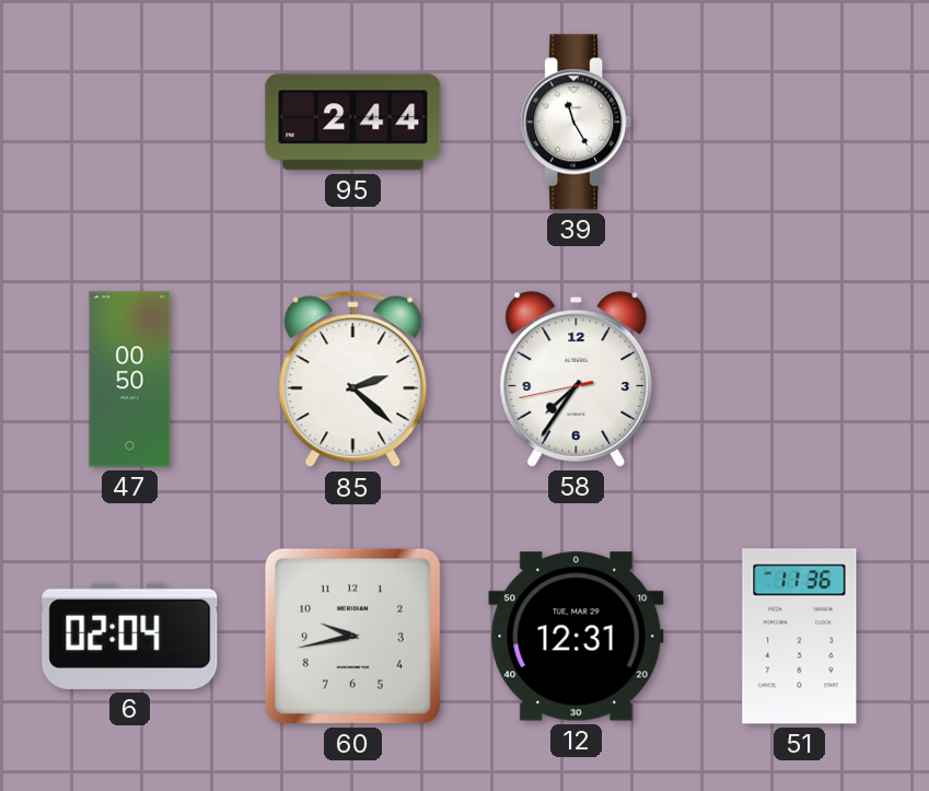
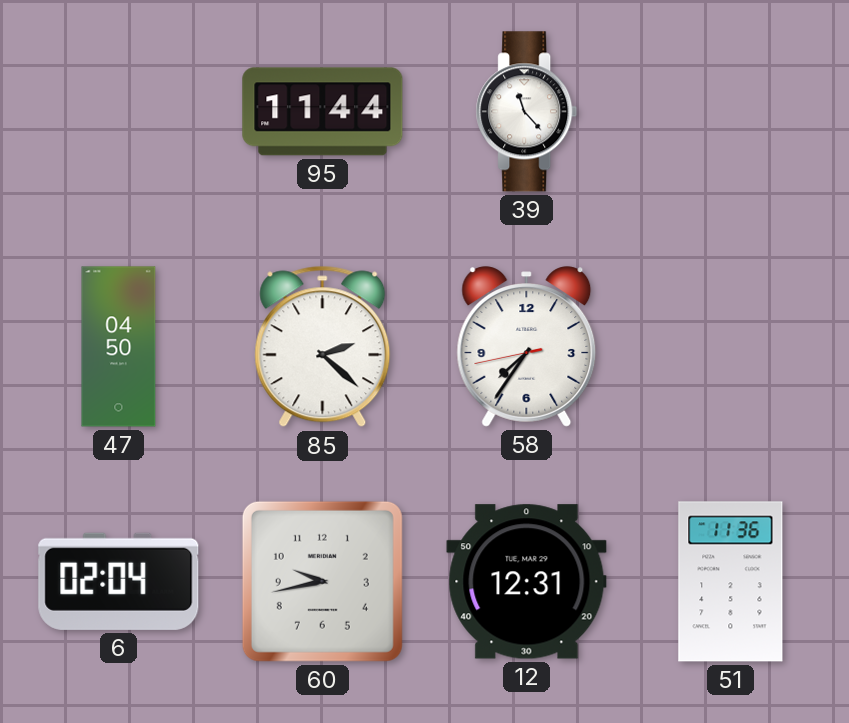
95: 2:44 -> 11:44 (323, 112)
39: 11:25 -> 11:23 (527, 112)
47: 00:50 -> 04:50 (119, 347)
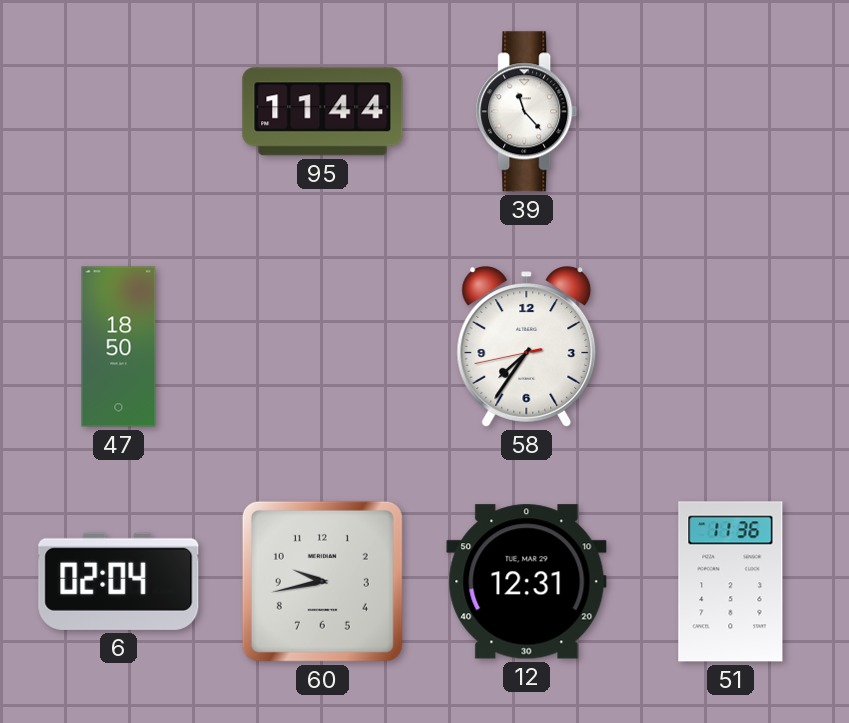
47: 04:50 -> 18:50 (119, 347)
85: 2:22 -> none (323, 347)
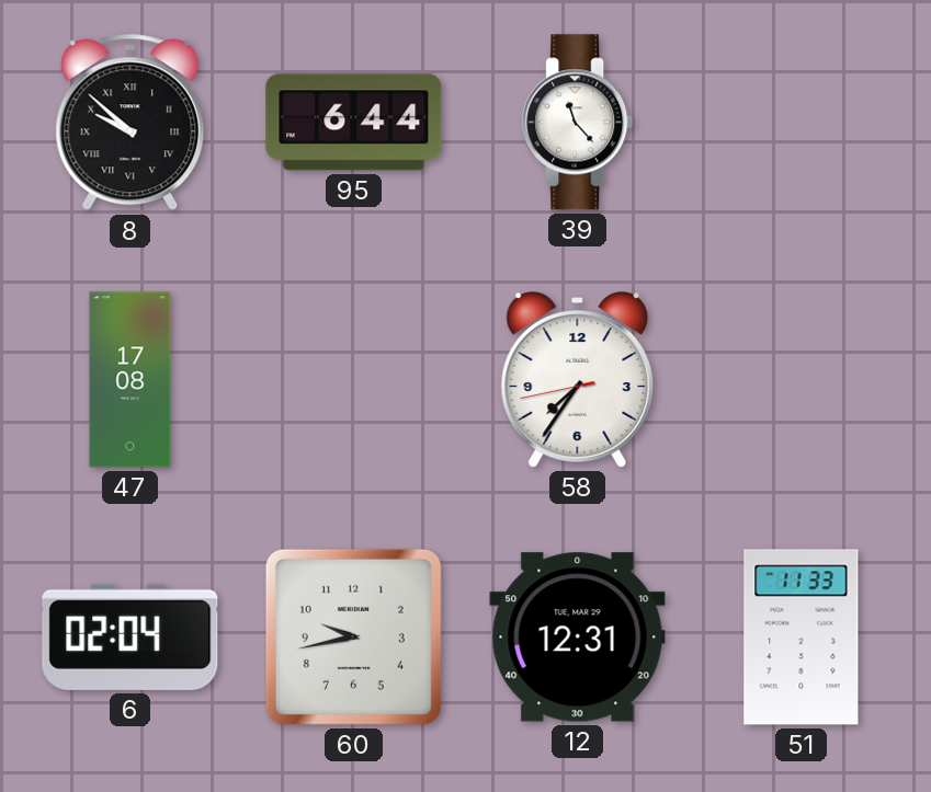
8: none -> 9:52 (130, 123)
95: 11:44 -> 6:44 (354, 123)
47: 18:50 -> 17:08 (130, 380)
51: 11:36 -> 11:33 (802, 638)
